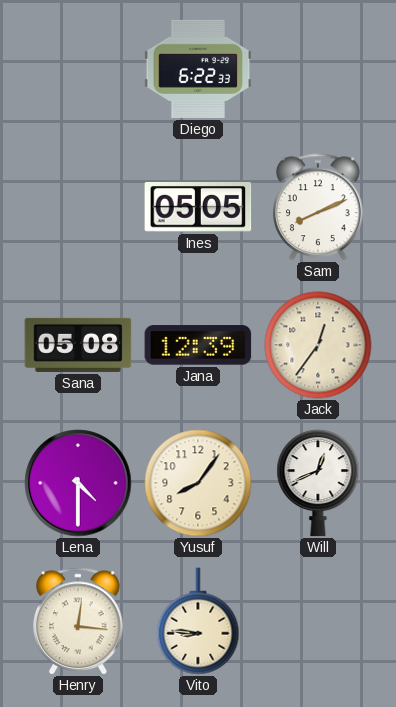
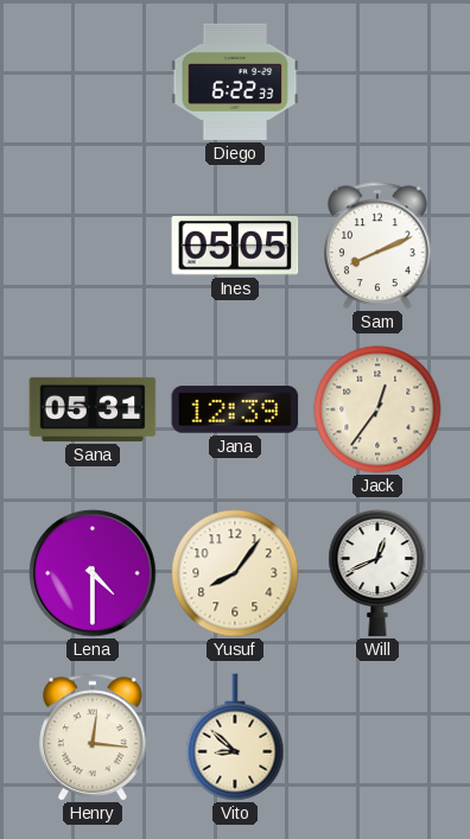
Sana: 05:08 -> 05:31 (93, 409)
Vito: 8:46 -> 8:52 (235, 737)
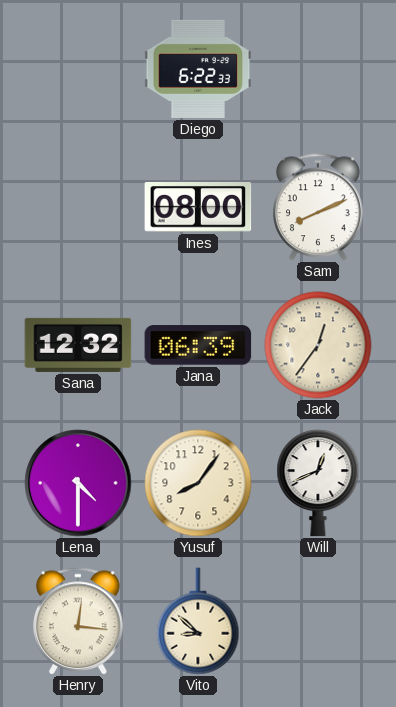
Ines: 05:05 -> 08:00 (198, 208)
Sana: 05:31 -> 12:32 (78, 345)
Jana: 12:39 -> 06:39 (198, 345)
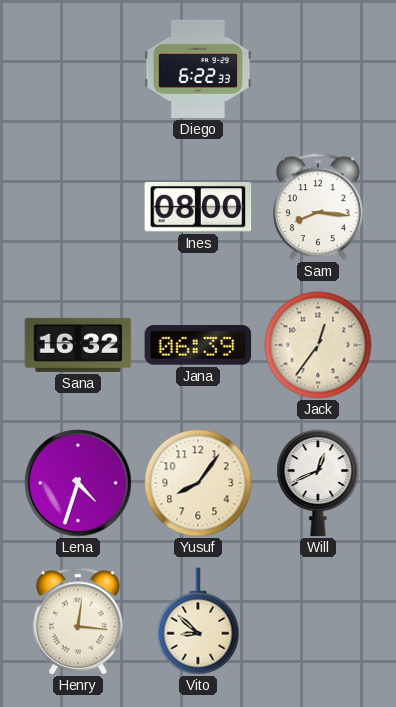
Sam: 8:11 -> 8:16 (319, 207)
Sana: 12:32 -> 16:32 (78, 345)
Lena: 4:30 -> 4:33 (78, 483)
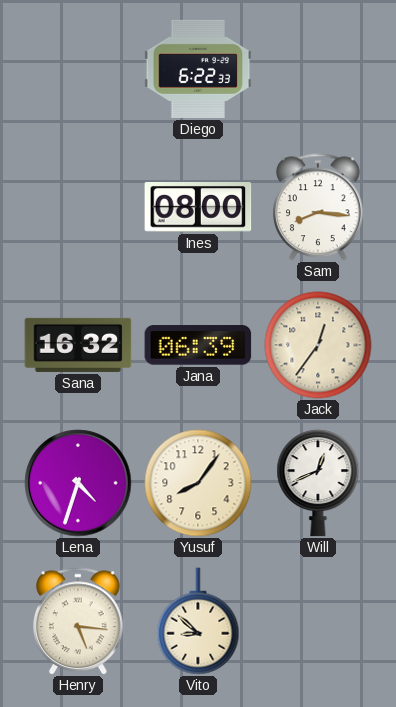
Henry: 12:16 -> 5:16 (79, 621)
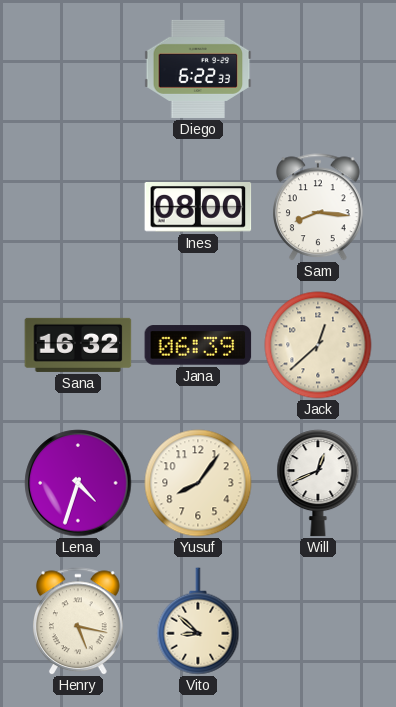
Jack: 12:36 -> 12:38 (318, 345)
Henry: 5:16 -> 5:17 (79, 621)
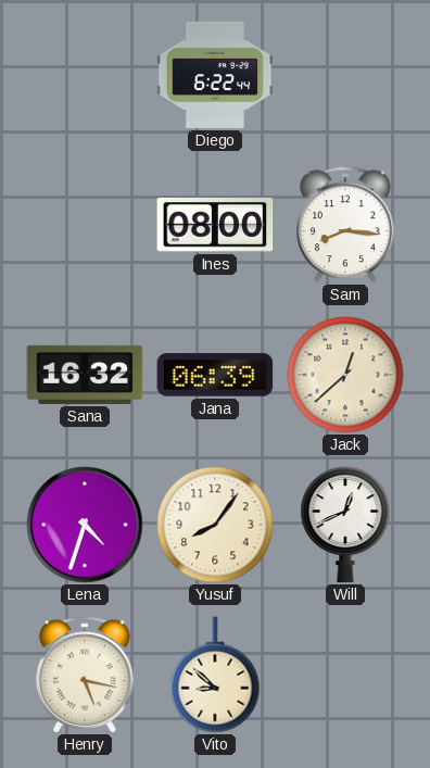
Diego: 6:22:33 -> 6:22:44 (215, 75)
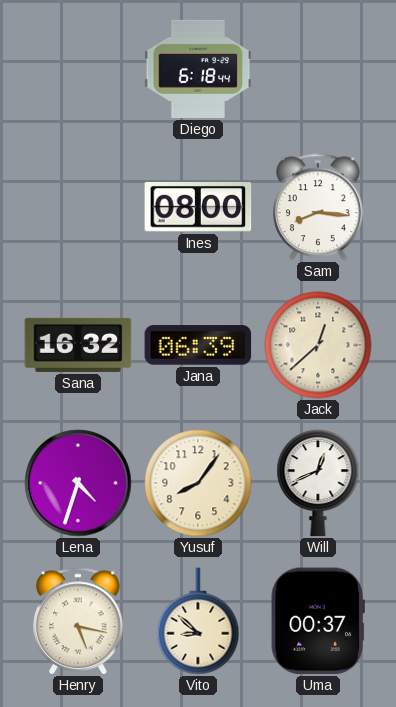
Diego: 6:22 -> 6:18 (198, 69)
Uma: none -> 00:37 (318, 621)
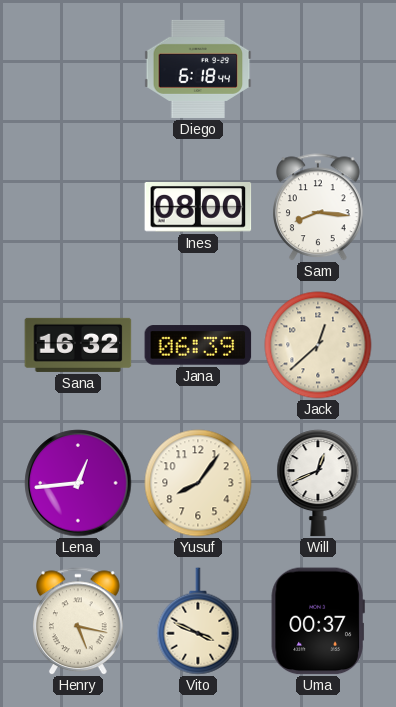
Lena: 4:33 -> 12:44 (78, 483)
Vito: 8:52 -> 3:49 (198, 621)
